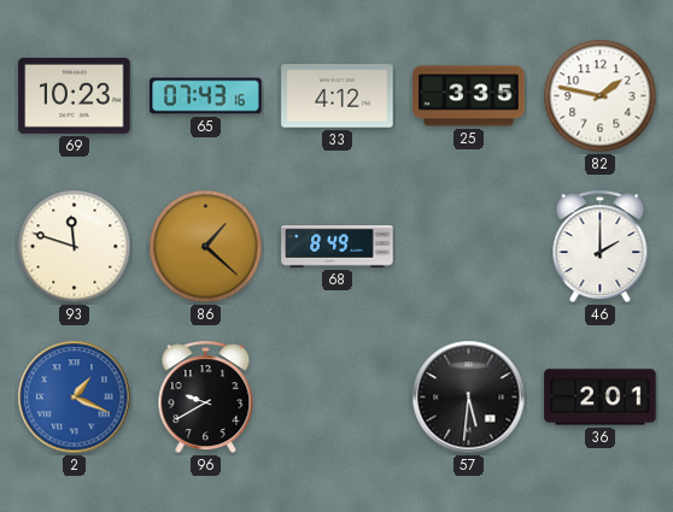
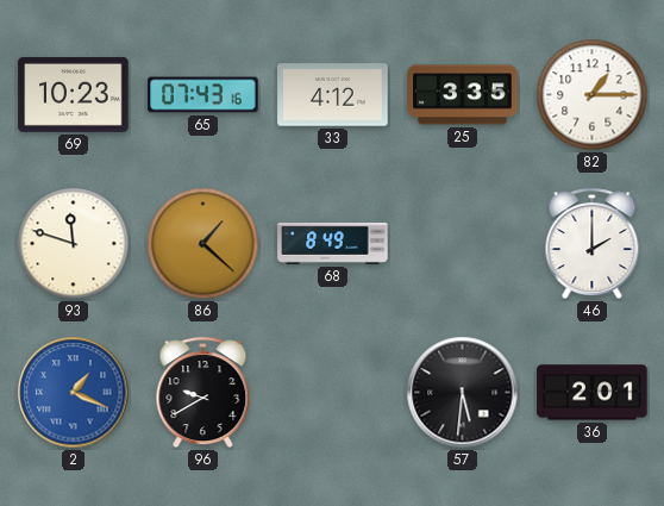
82: 1:47 -> 1:15 (593, 95)
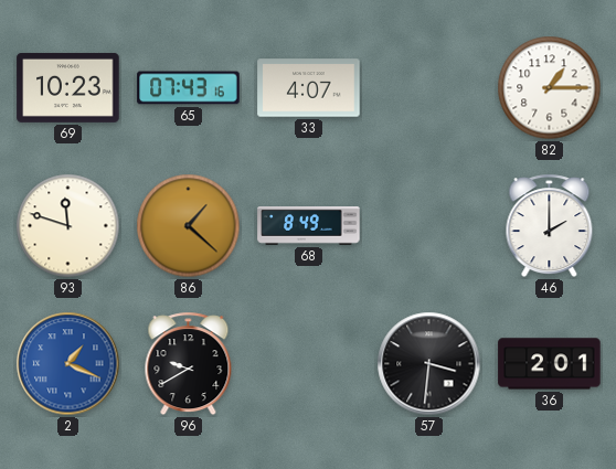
33: 4:12 -> 4:07 (309, 88)
25: 3:35 -> none (463, 95)
57: 5:31 -> 3:31 (429, 364)
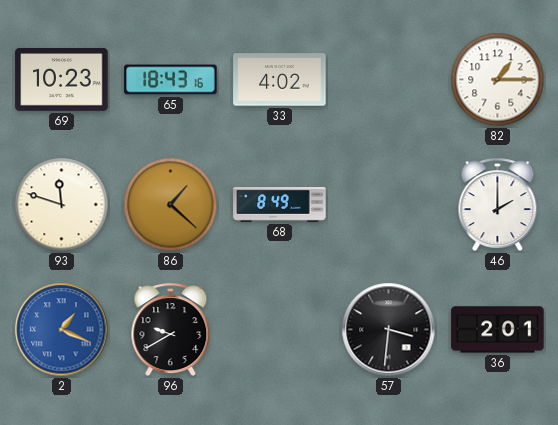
65: 07:43 -> 18:43 (171, 80)
33: 4:07 -> 4:02 (280, 80)
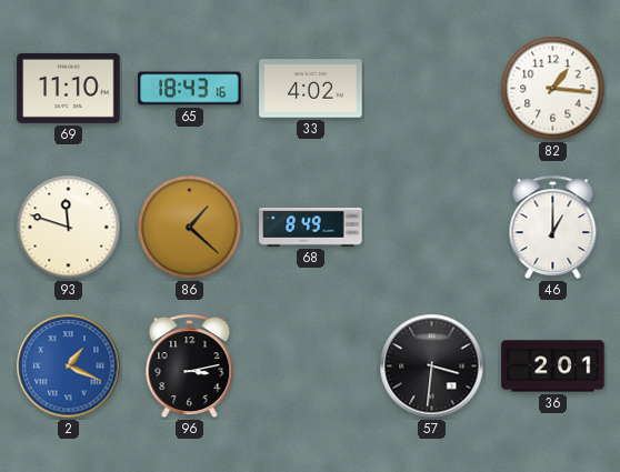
69: 10:23 -> 11:10 (69, 88)
82: 1:15 -> 1:16 (553, 89)
46: 2:00 -> 1:00 (553, 228)
96: 9:40 -> 3:13 (190, 366)
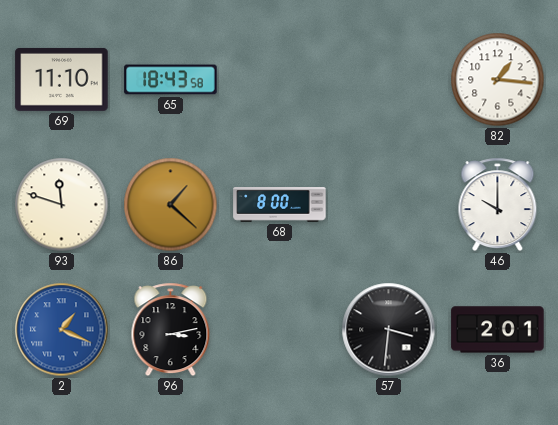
65: 18:43:16 -> 18:43:58 (171, 80)
33: 4:02 -> none (311, 89)
68: 8:49 -> 8:00 (280, 205)
46: 1:00 -> 10:00 (498, 205)
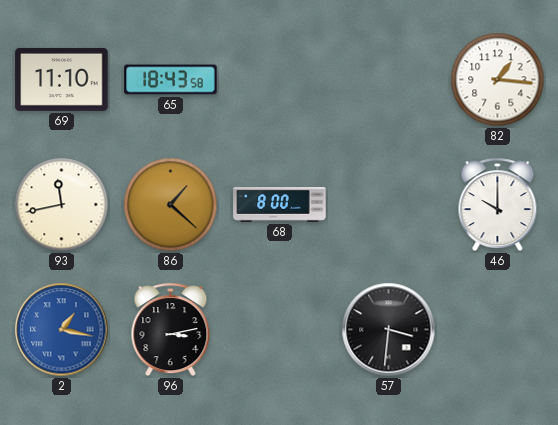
93: 11:48 -> 11:43 (62, 205)
2: 1:19 -> 1:17 (62, 330)
36: 2:01 -> none (498, 330)
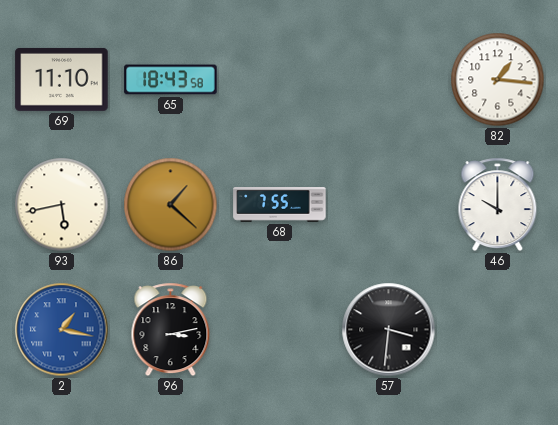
93: 11:43 -> 5:43 (62, 205)
68: 8:00 -> 7:55 (280, 205)
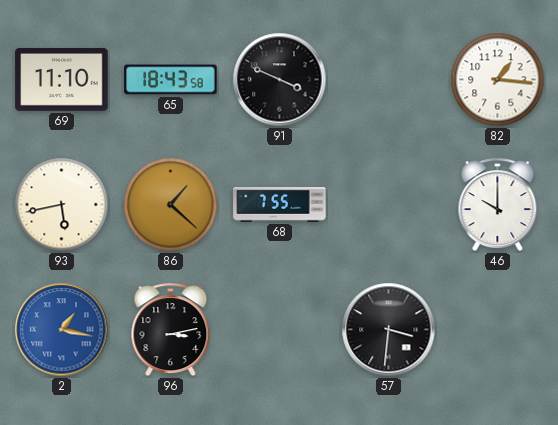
91: none -> 3:49 (280, 80)
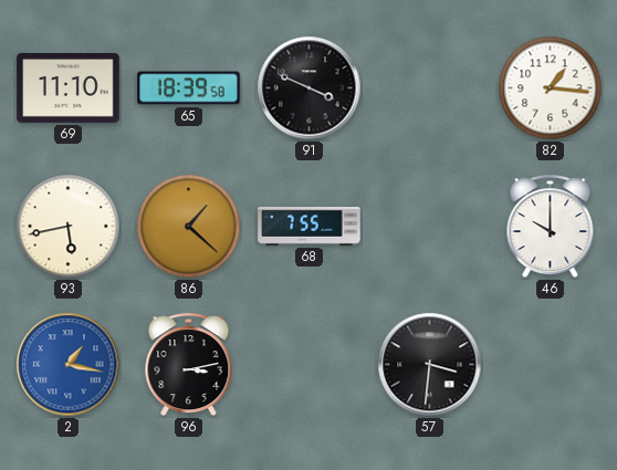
65: 18:43 -> 18:39 (189, 88)
